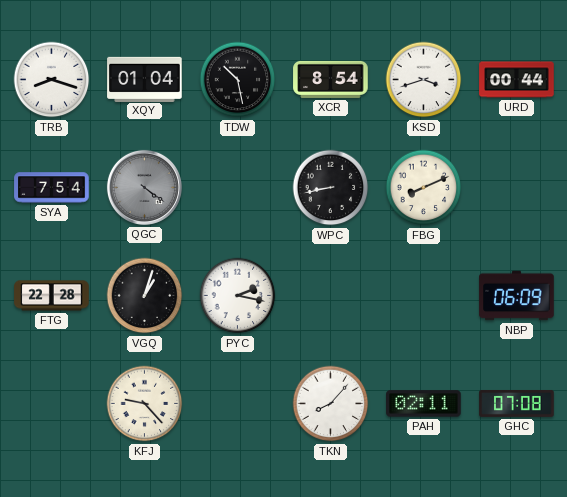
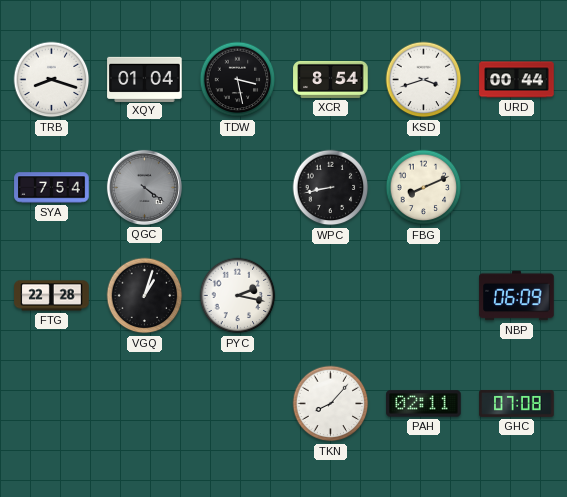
TDW: 10:28 -> 3:28 (238, 80)
KFJ: 9:23 -> none (145, 404)
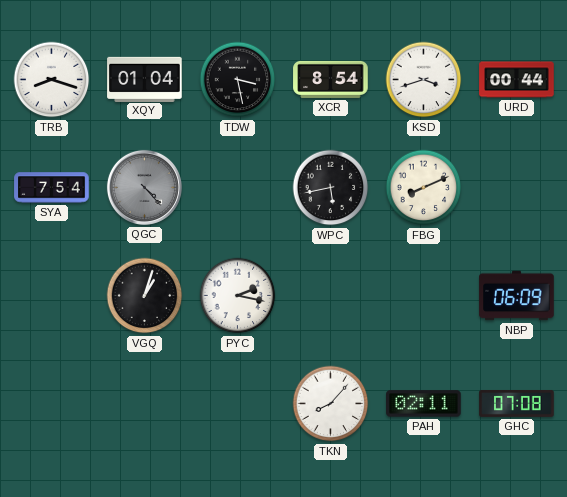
QGC: 4:21 -> 4:23 (144, 187)
WPC: 8:43 -> 5:43 (331, 188)
FTG: 22:28 -> none (52, 296)
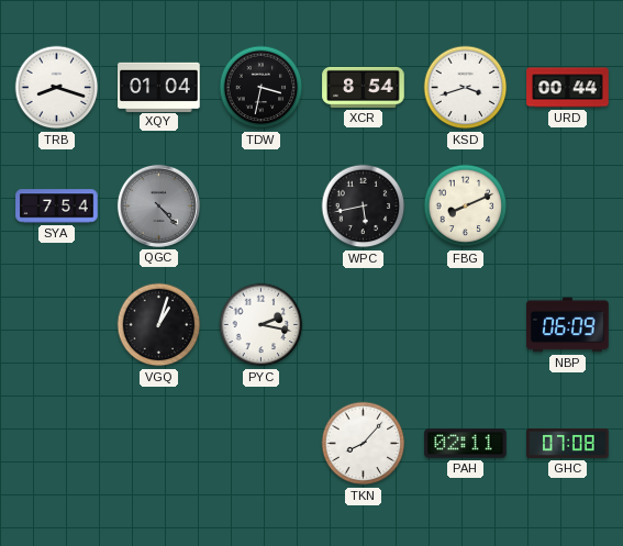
TDW: 3:28 -> 3:32 (262, 88)
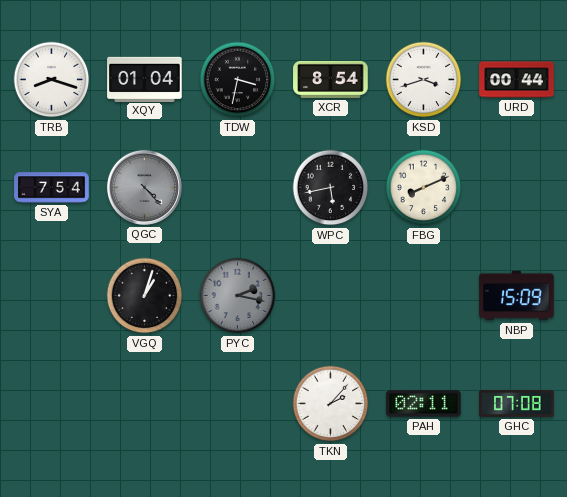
PYC dial: white -> grey (238, 296)
NBP: 06:09 -> 15:09 (517, 296)
TKN: 8:07 -> 2:07 (331, 404)
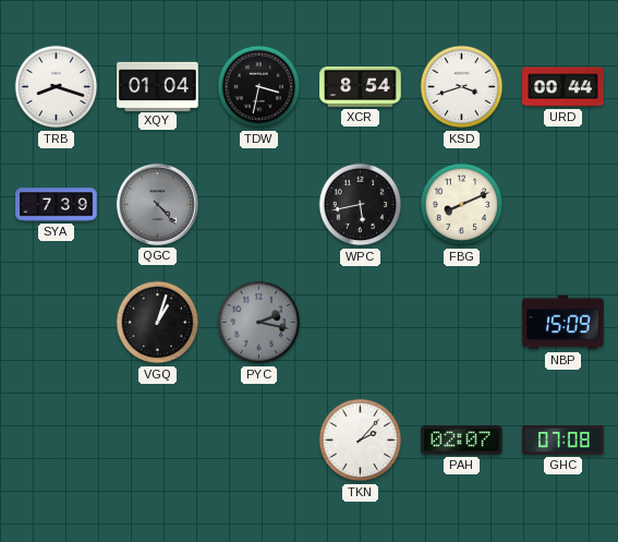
SYA: 7:54 -> 7:39 (57, 205)
PAH: 02:11 -> 02:07 (462, 441)
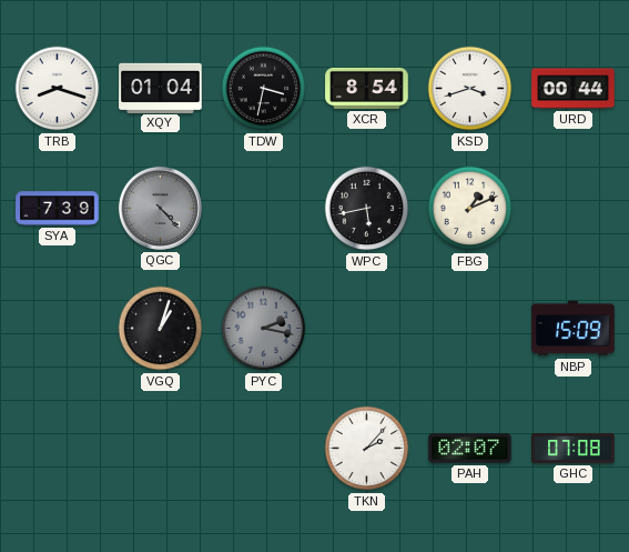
FBG: 8:11 -> 1:11 (470, 209)
